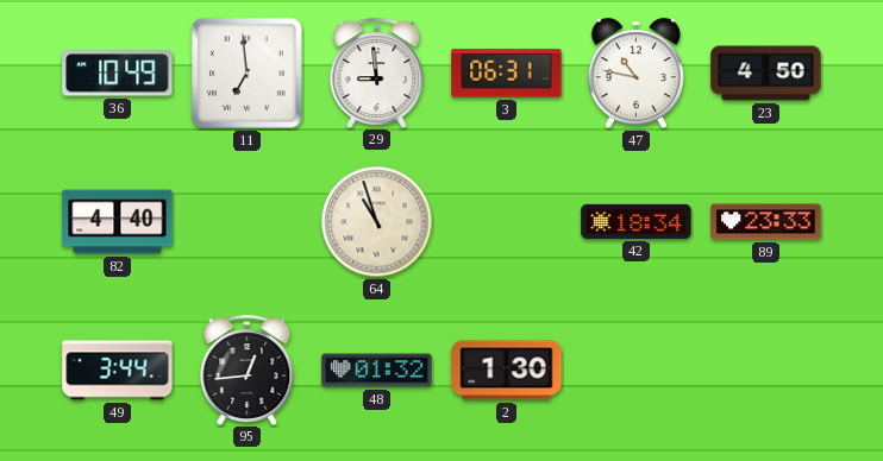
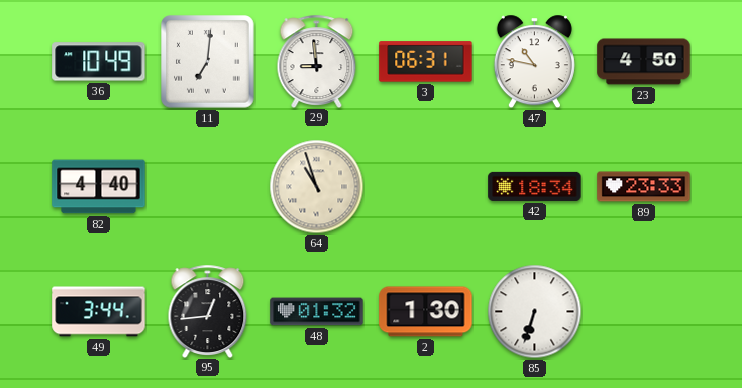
11: 6:59 -> 7:01 (208, 62)
85: none -> 6:33 (535, 312)
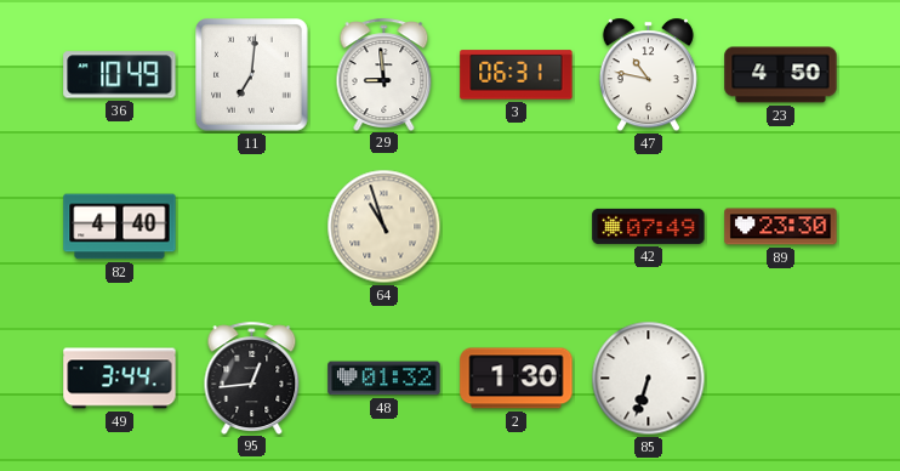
42: 18:34 -> 07:49 (649, 226)
89: 23:33 -> 23:30 (781, 227)
